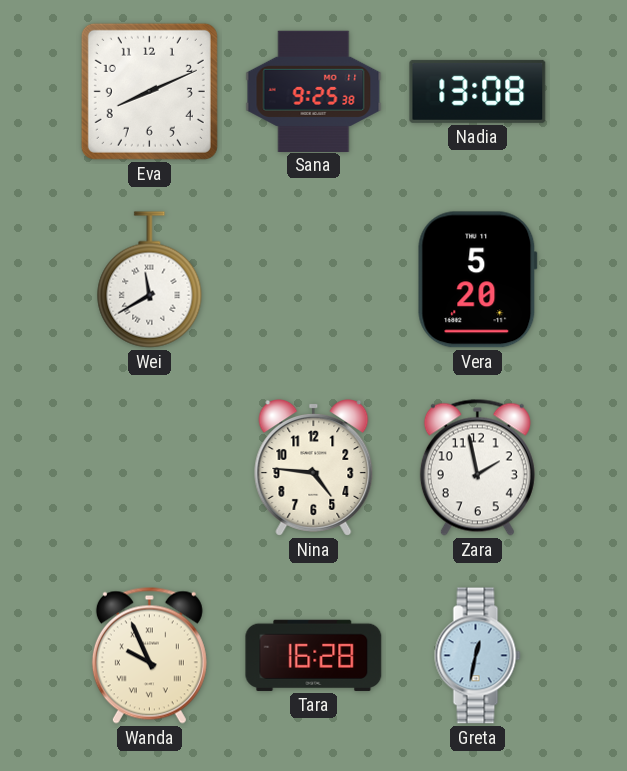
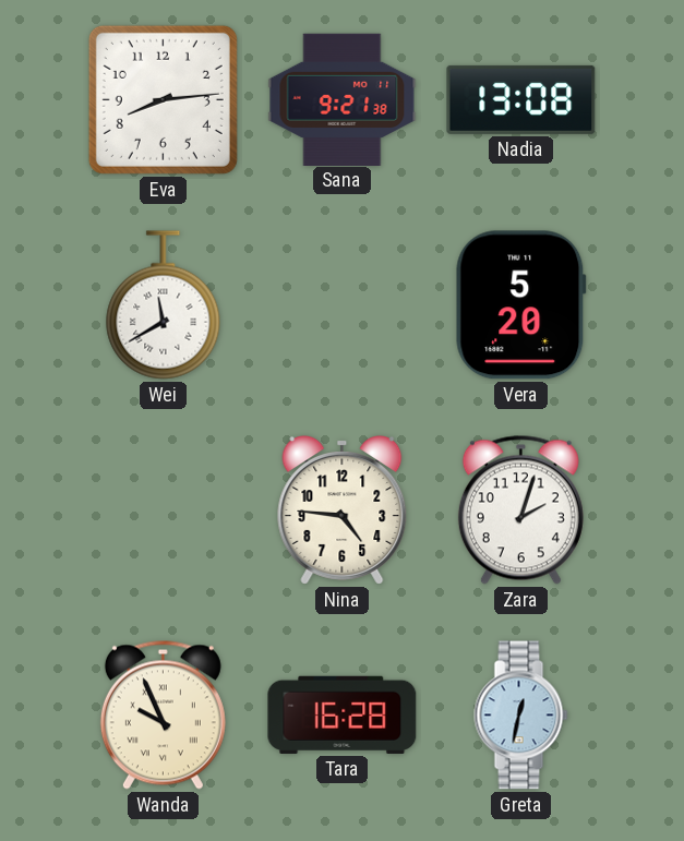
Eva: 8:11 -> 8:14 (163, 99)
Sana: 9:25 -> 9:21 (343, 99)
Zara: 1:58 -> 2:03 (520, 509)
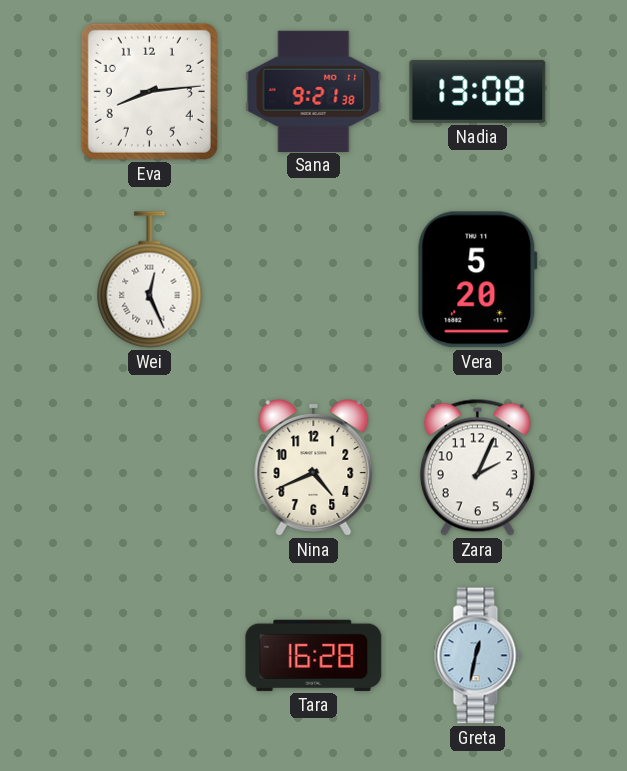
Wei: 11:40 -> 12:26 (150, 280)
Nina: 4:46 -> 4:41 (314, 468)
Zara: 2:03 -> 2:04 (477, 467)
Wanda: 9:56 -> none (163, 714)
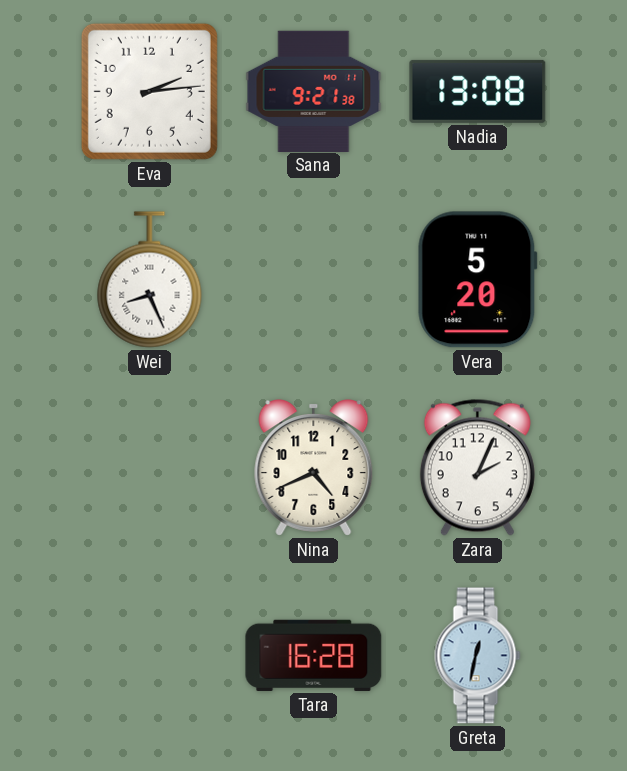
Eva: 8:14 -> 2:14 (149, 91)
Wei: 12:26 -> 8:26 (150, 280)
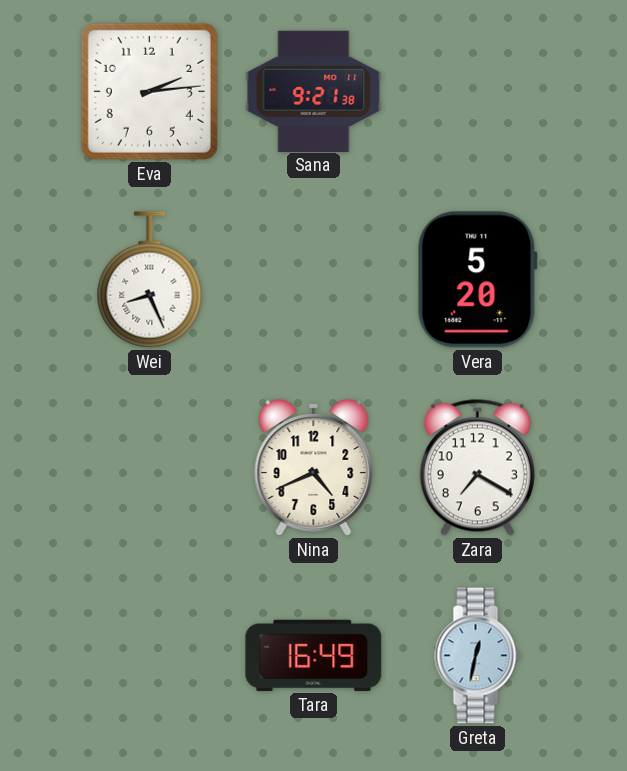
Nadia: 13:08 -> none (478, 91)
Zara: 2:04 -> 7:20 (477, 467)
Tara: 16:28 -> 16:49 (314, 655)
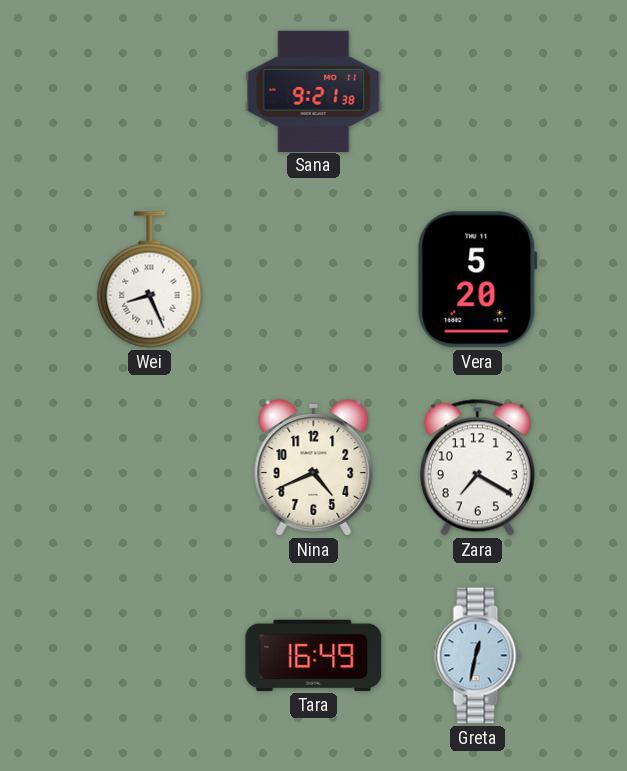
Eva: 2:14 -> none (149, 91)
